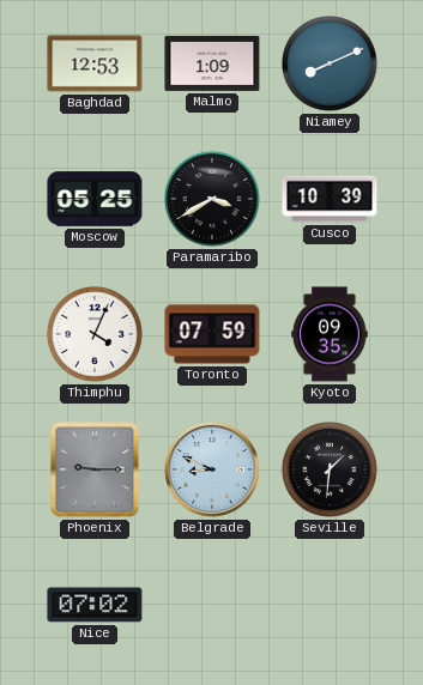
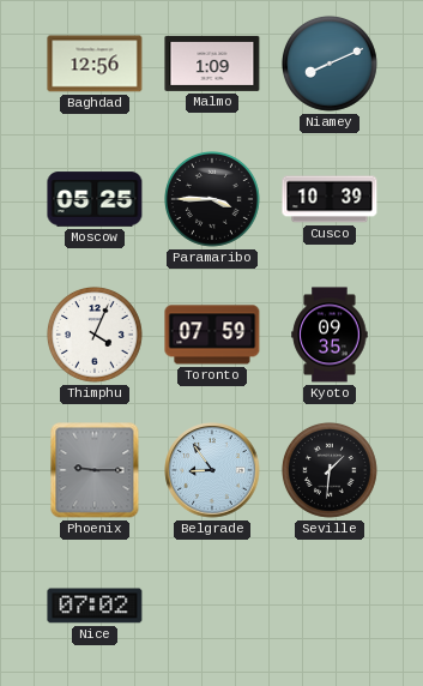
Baghdad: 12:53 -> 12:56 (95, 64)
Paramaribo: 3:40 -> 3:45 (212, 199)
Belgrade: 8:49 -> 8:54 (212, 470)
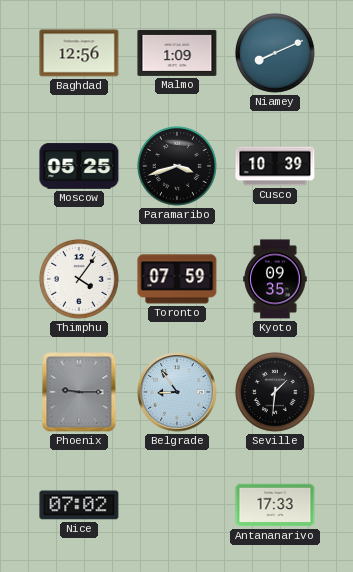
Paramaribo: 3:45 -> 3:42 (177, 166)
Thimphu: 4:04 -> 4:06 (79, 279)
Antananarivo: none -> 17:33 (275, 505)
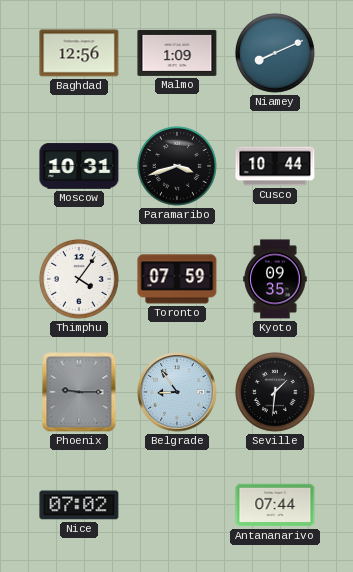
Moscow: 05:25 -> 10:31 (79, 166)
Cusco: 10:39 -> 10:44 (275, 166)
Antananarivo: 17:33 -> 07:44 (275, 505)
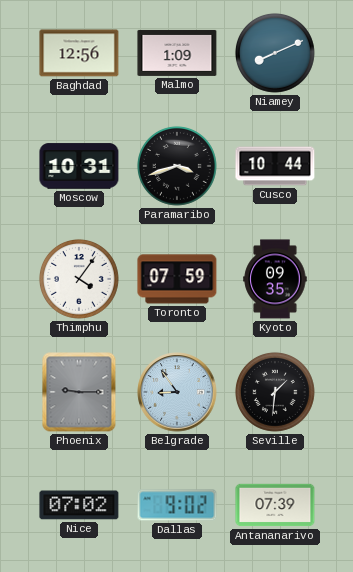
Dallas: none -> 9:02 (177, 505)
Antananarivo: 07:44 -> 07:39 (275, 505)
